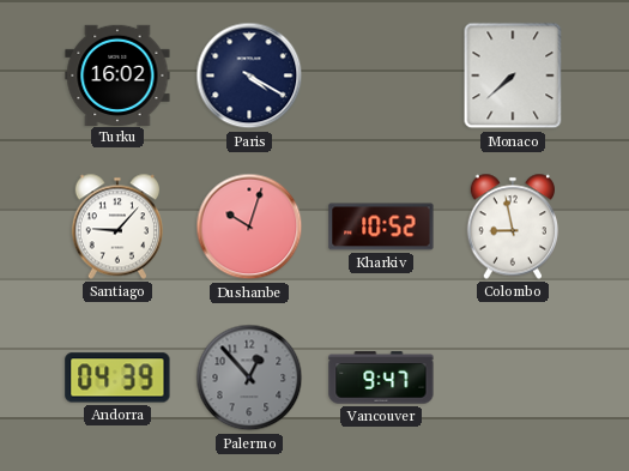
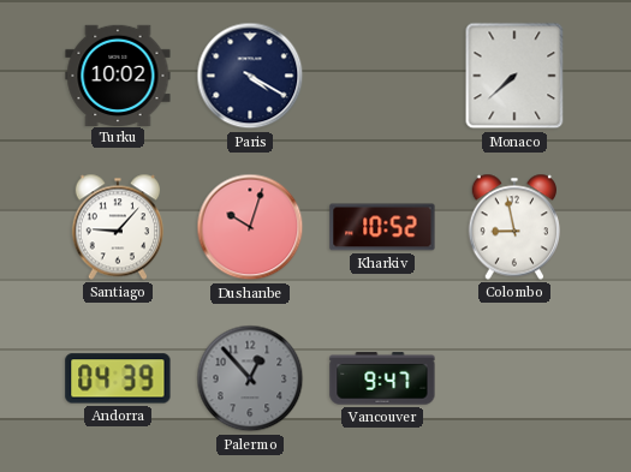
Turku: 16:02 -> 10:02 (118, 74)
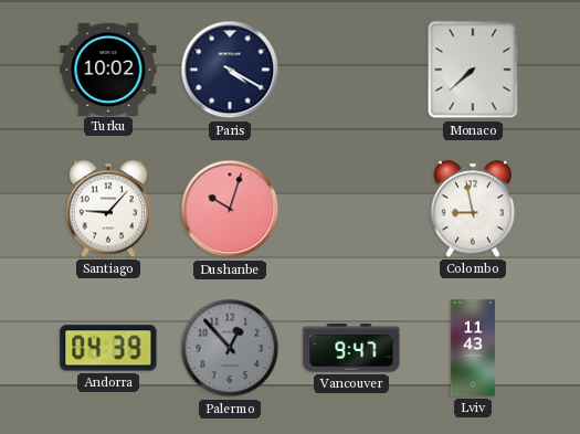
Kharkiv: 10:52 -> none (382, 227)
Lviv: none -> 11:43 (473, 348)
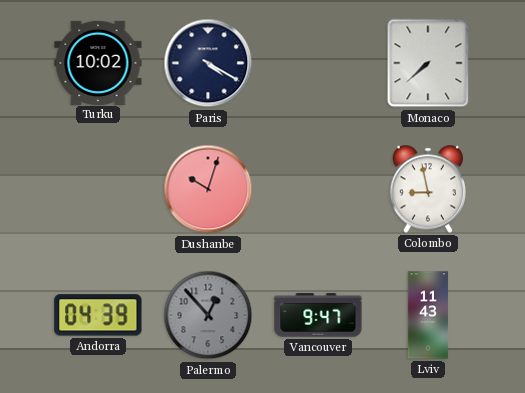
Santiago: 9:07 -> none (107, 209)
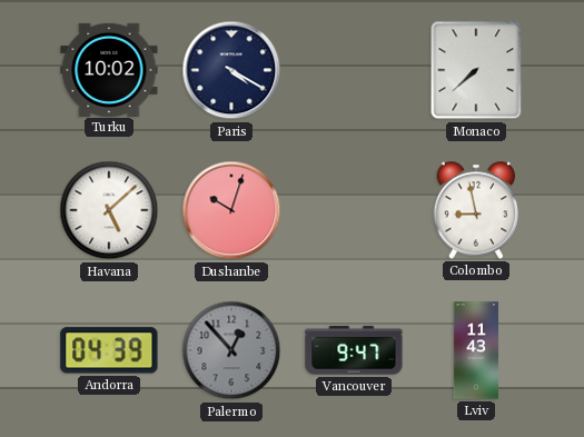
Havana: none -> 5:08 (109, 210)
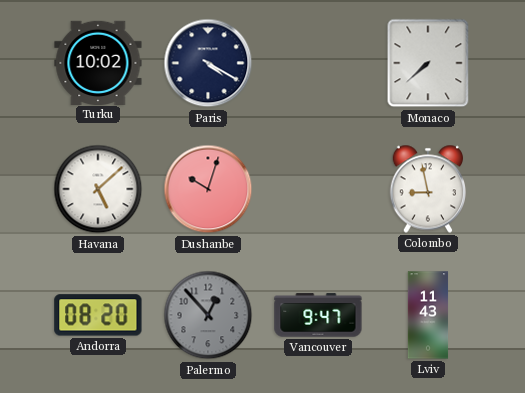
Andorra: 04:39 -> 08:20 (98, 315)
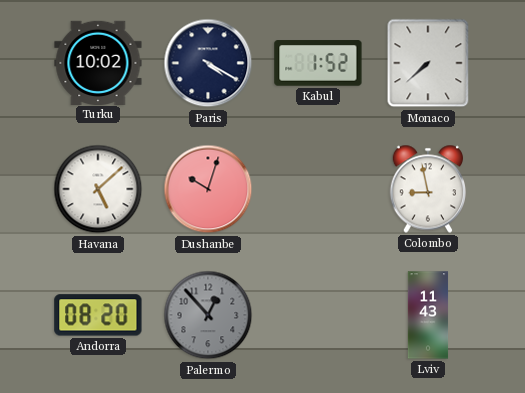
Kabul: none -> 1:52 (318, 63)
Vancouver: 9:47 -> none (318, 315)
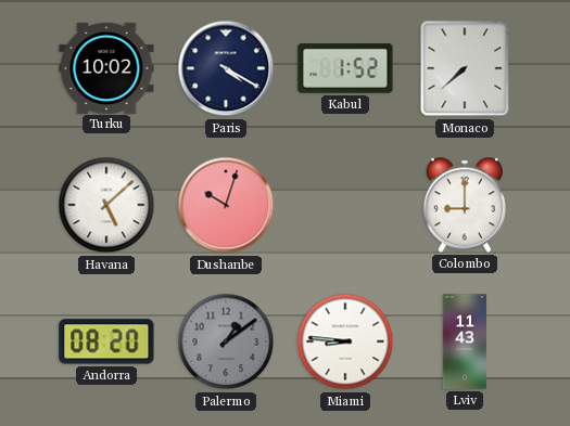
Colombo: 8:58 -> 9:00 (464, 205)
Palermo: 12:53 -> 1:09 (226, 341)
Miami: none -> 8:46 (345, 341)
